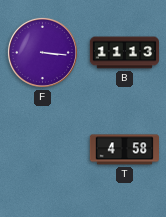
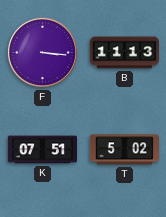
K: none -> 07:51 (42, 150)
T: 4:58 -> 5:02 (124, 150)
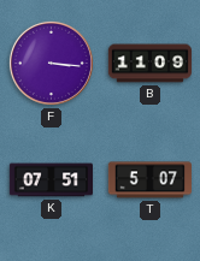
B: 11:13 -> 11:09 (149, 64)
T: 5:02 -> 5:07 (149, 180)
